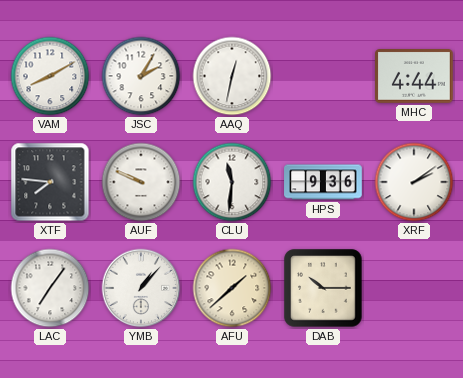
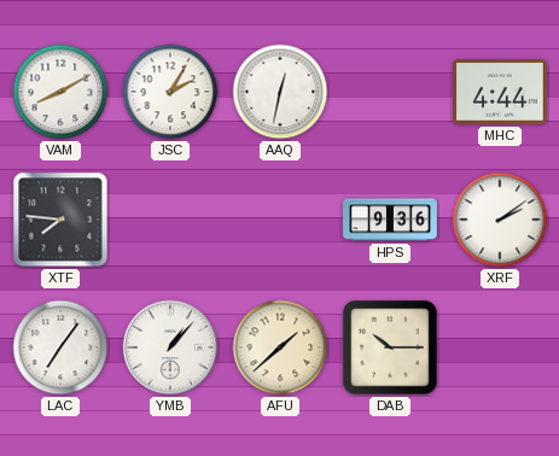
AUF: 9:49 -> none (141, 182)
CLU: 11:31 -> none (232, 182)
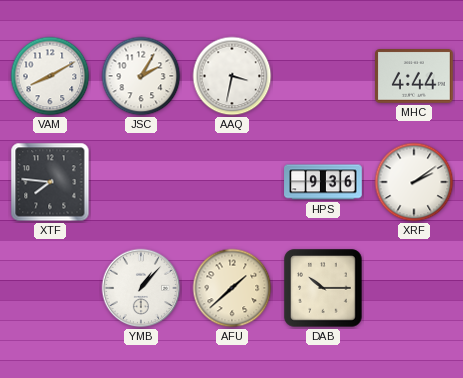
AAQ: 12:32 -> 3:32 (232, 76)
LAC: 7:06 -> none (60, 347)
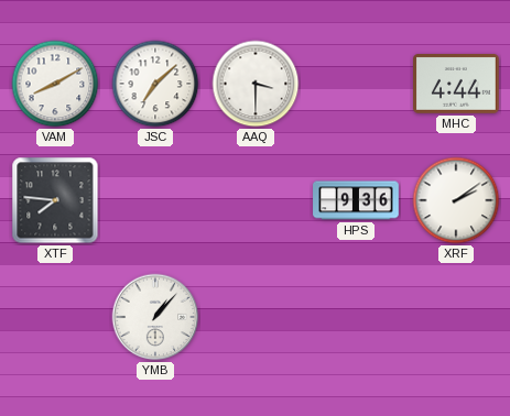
JSC: 2:05 -> 7:08 (155, 84)
AAQ: 3:32 -> 3:30 (256, 84)
AFU: 1:38 -> none (232, 288)
DAB: 10:15 -> none (323, 288)
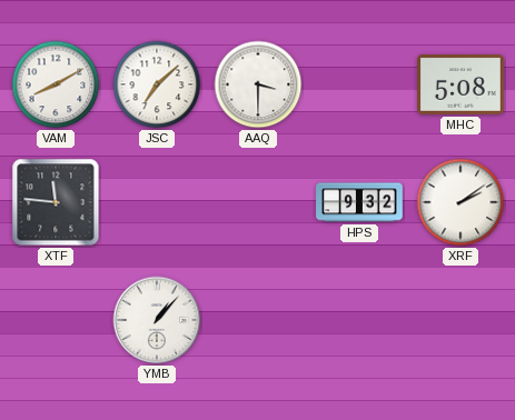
MHC: 4:44 -> 5:08 (462, 86)
XTF: 7:46 -> 11:46 (56, 202)
HPS: 9:36 -> 9:32 (359, 202)
